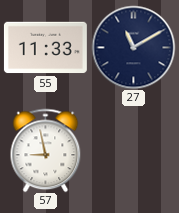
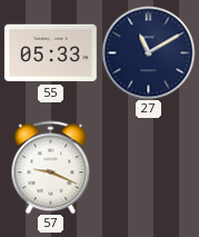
55: 11:33 -> 05:33 (50, 53)
57: 8:58 -> 9:19 (51, 167)
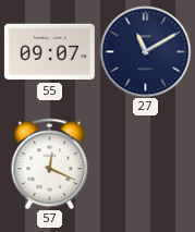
55: 05:33 -> 09:07 (49, 52)
57: 9:19 -> 12:19 (50, 163)
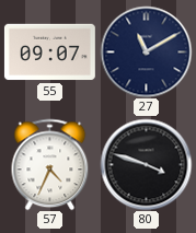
57: 12:19 -> 4:34 (50, 164)
80: none -> 3:48 (146, 164)
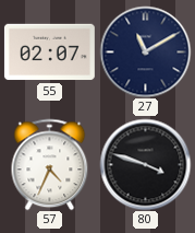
55: 09:07 -> 02:07 (49, 53)
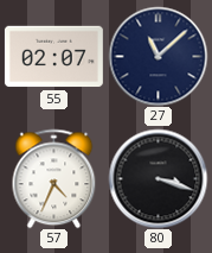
27: 11:10 -> 11:08 (158, 56)
80: 3:48 -> 3:18 (158, 178)
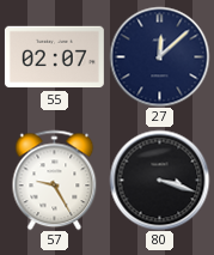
27: 11:08 -> 12:08 (159, 56)
57: 4:34 -> 9:25 (55, 180)
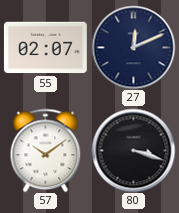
27: 12:08 -> 12:11 (133, 47)
57: 9:25 -> 10:09 (46, 150)
